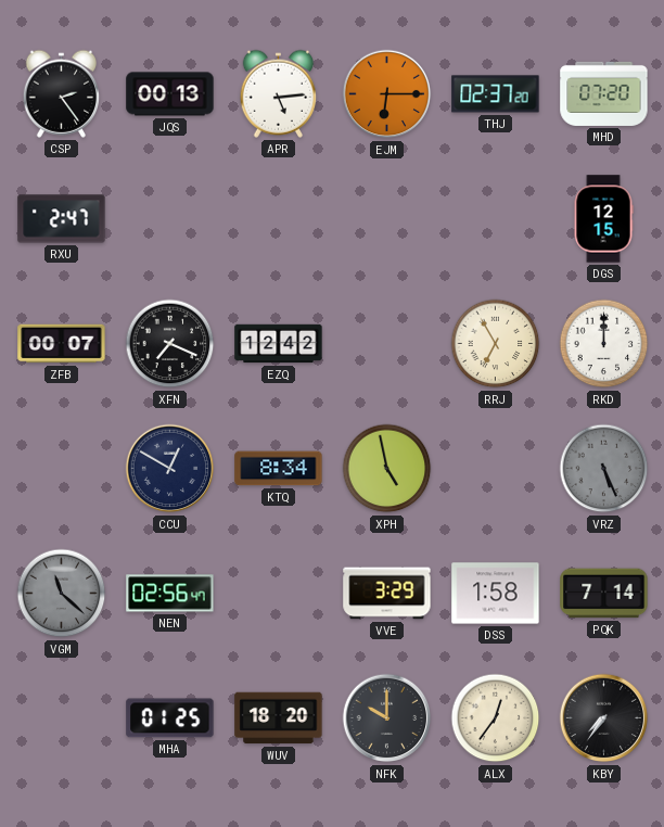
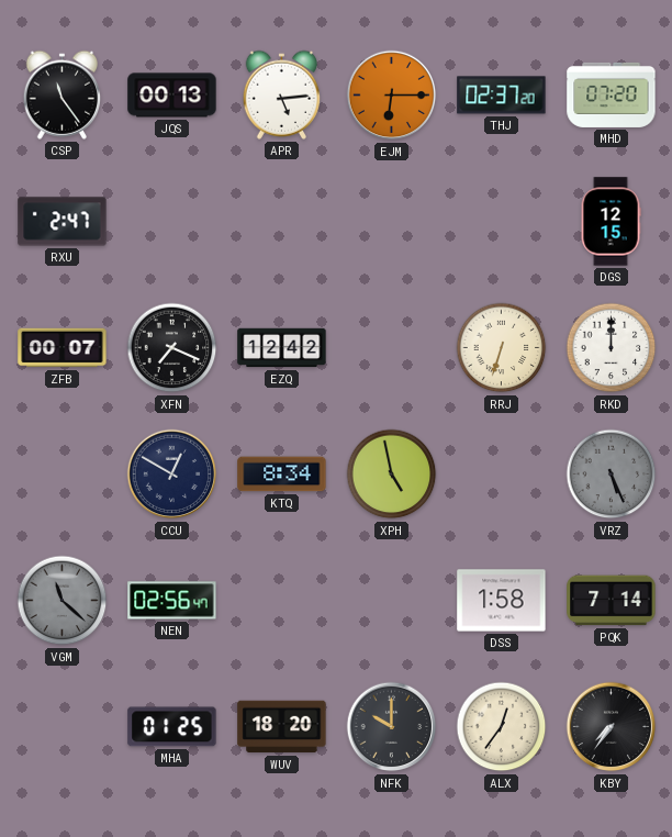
CSP: 2:24 -> 11:24 (63, 94)
RRJ: 6:55 -> 6:33 (502, 348)
VVE: 3:29 -> none (387, 594)
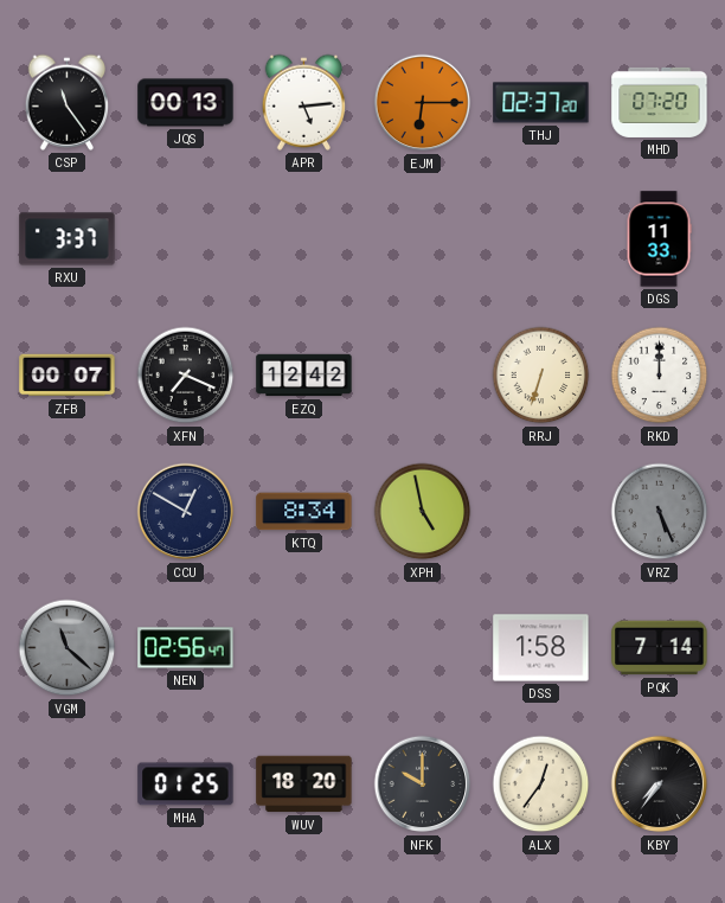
RXU: 2:47 -> 3:37 (68, 239)
DGS: 12:15 -> 11:33 (659, 239)
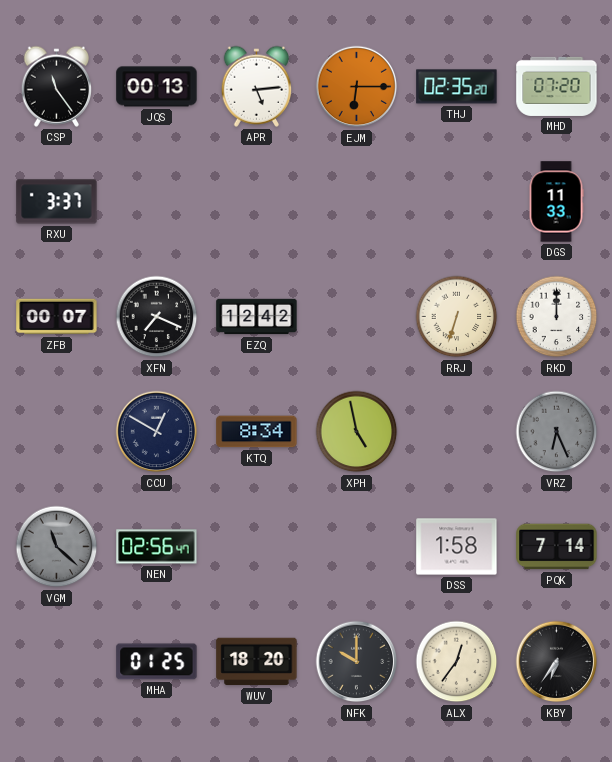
THJ: 02:37 -> 02:35 (457, 87)
VRZ: 5:26 -> 6:26 (557, 432)
KBY: 7:36 -> 6:36 (557, 662)
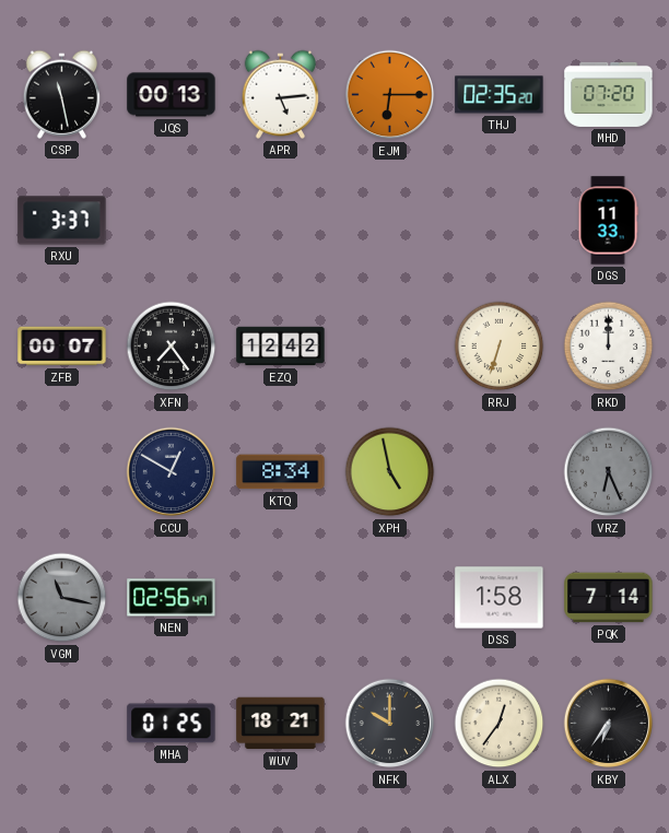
CSP: 11:24 -> 11:28 (62, 94)
XFN: 7:19 -> 7:24 (172, 347)
VGM: 11:22 -> 11:17 (62, 598)
WUV: 18:20 -> 18:21 (281, 724)
